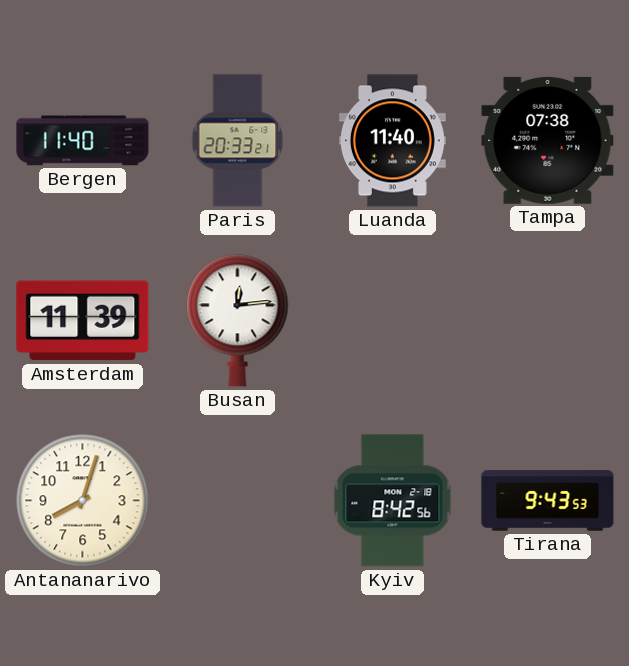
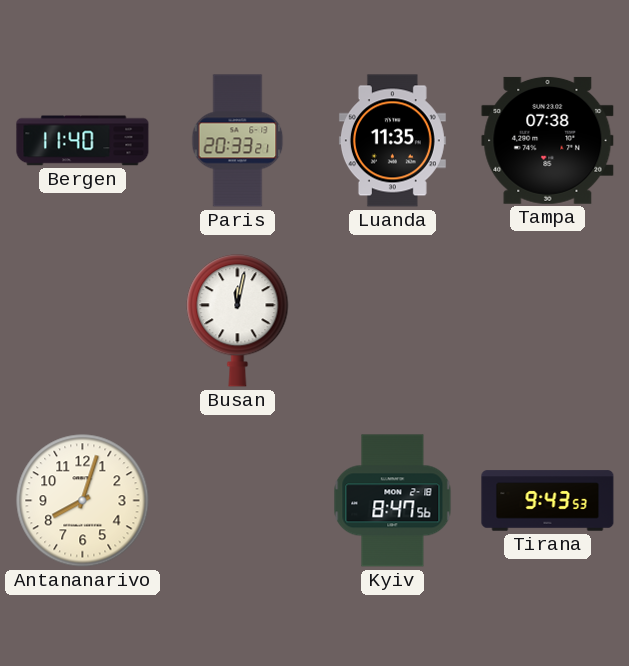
Luanda: 11:40 -> 11:35 (392, 141)
Amsterdam: 11:39 -> none (83, 321)
Busan: 12:14 -> 12:02 (238, 321)
Kyiv: 8:42 -> 8:47 (393, 501)
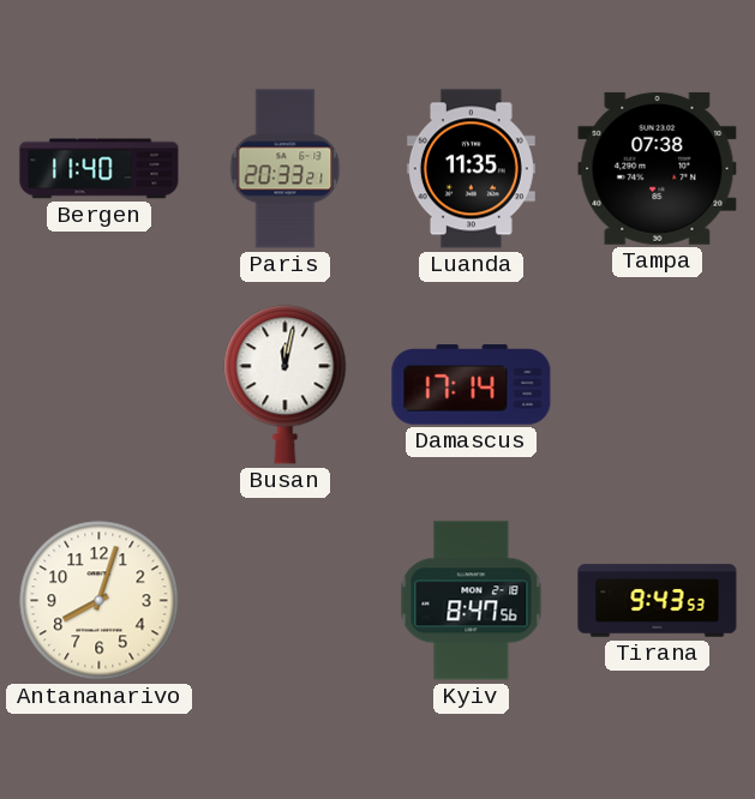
Damascus: none -> 17:14 (472, 385)
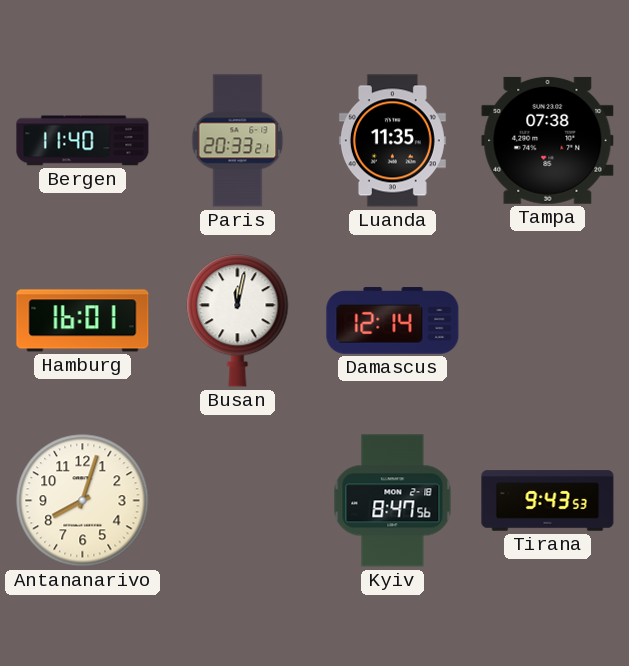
Hamburg: none -> 16:01 (83, 321)
Damascus: 17:14 -> 12:14 (393, 321)
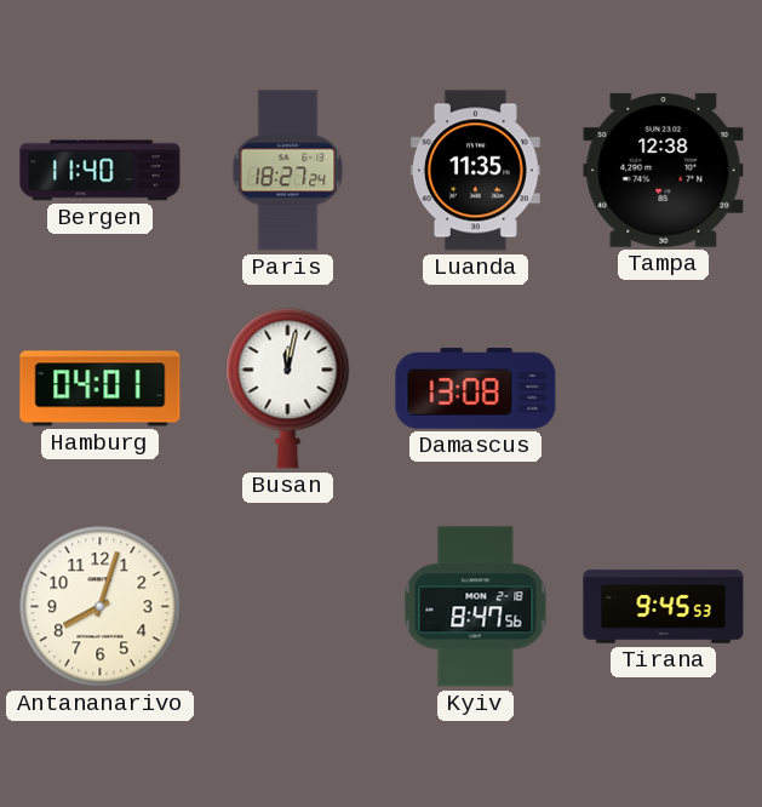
Paris: 20:33 -> 18:27 (288, 171)
Tampa: 07:38 -> 12:38 (664, 170)
Hamburg: 16:01 -> 04:01 (101, 389)
Damascus: 12:14 -> 13:08 (476, 389)
Tirana: 9:43 -> 9:45 (664, 607)
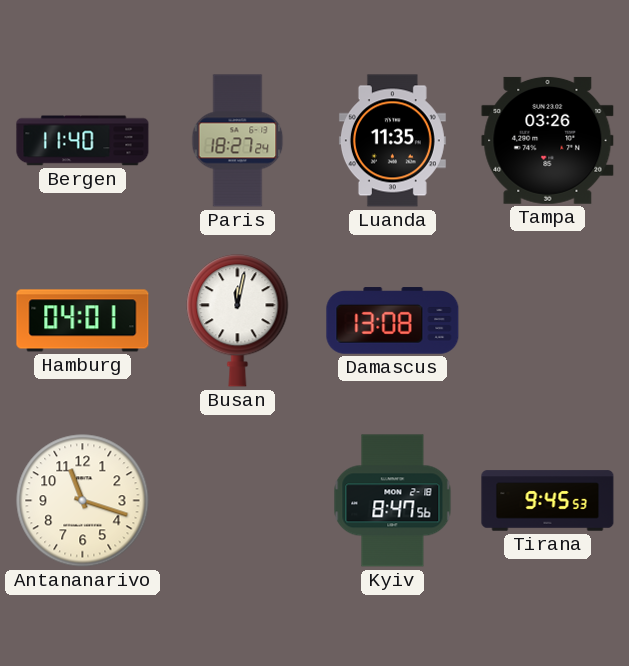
Tampa: 12:38 -> 03:26 (548, 140)
Antananarivo: 8:03 -> 11:18 (83, 501)
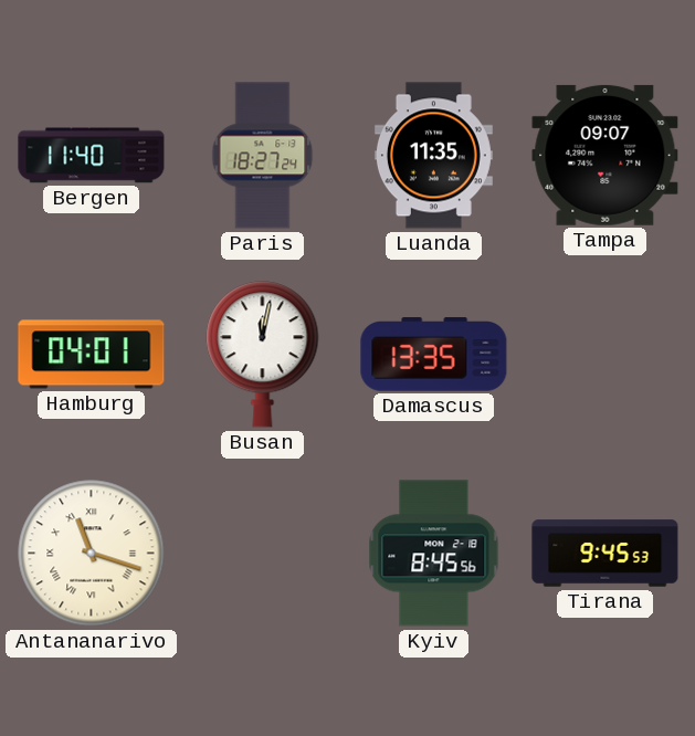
Tampa: 03:26 -> 09:07 (606, 155)
Damascus: 13:08 -> 13:35 (434, 355)
Antananarivo numerals: Arabic -> Roman (92, 554)
Kyiv: 8:47 -> 8:45 (434, 554)
